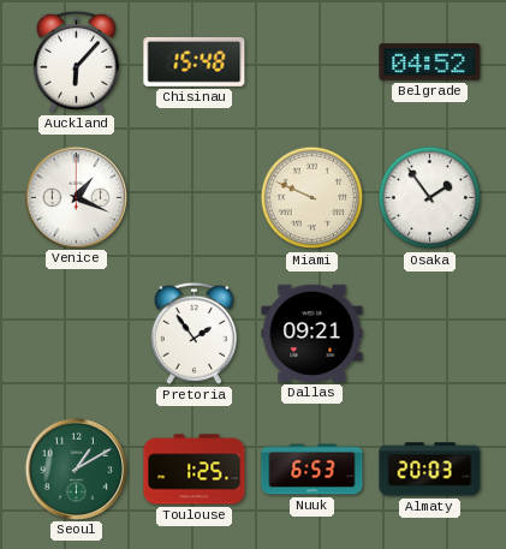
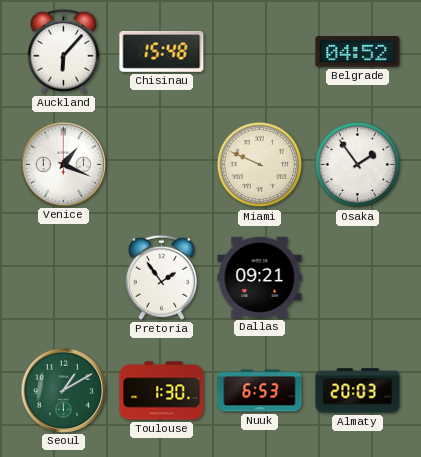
Toulouse: 1:25 -> 1:30 (162, 391)
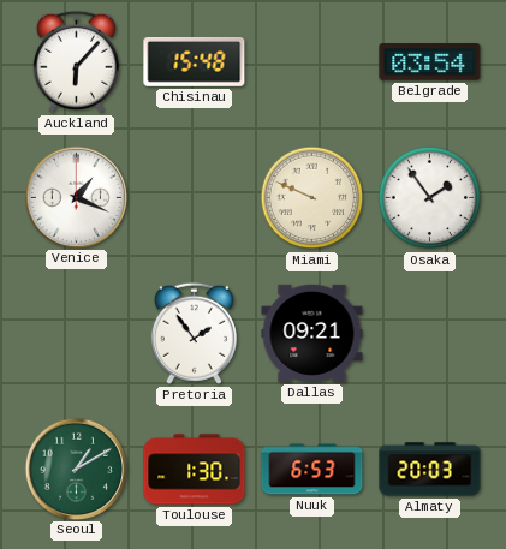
Belgrade: 04:52 -> 03:54 (430, 62)
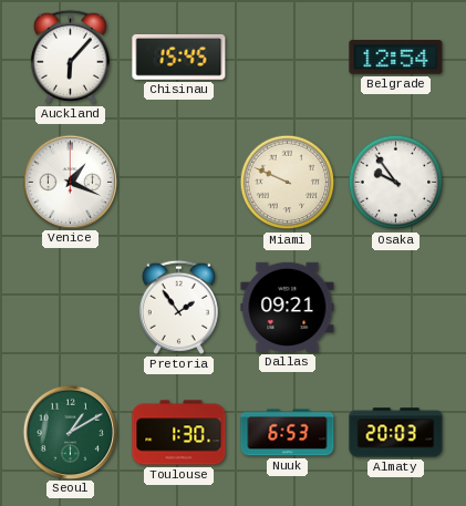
Chisinau: 15:48 -> 15:45 (179, 56)
Belgrade: 03:54 -> 12:54 (396, 58)
Osaka: 1:54 -> 9:54 (396, 183)
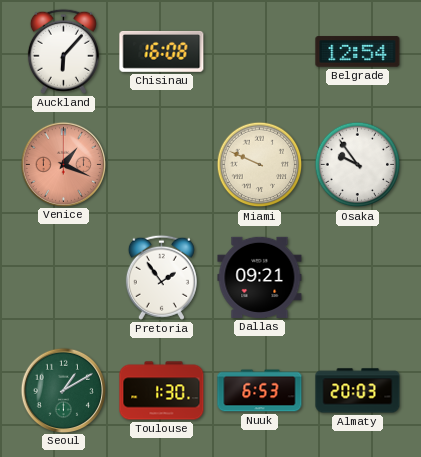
Chisinau: 15:45 -> 16:08 (162, 51)
Venice dial: white -> salmon (63, 164)
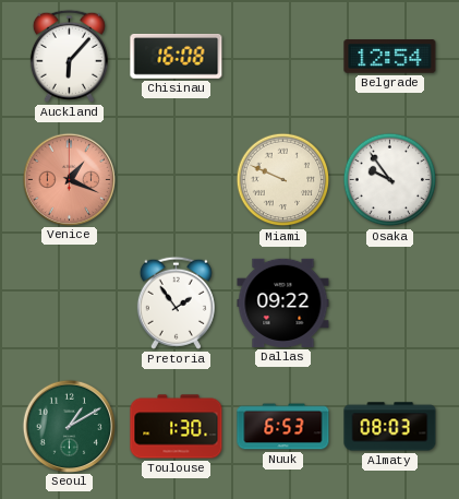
Dallas: 09:21 -> 09:22 (283, 302)
Almaty: 20:03 -> 08:03 (390, 427)
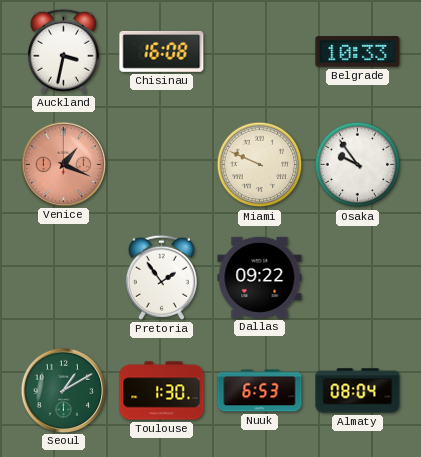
Auckland: 6:07 -> 3:32 (63, 51)
Belgrade: 12:54 -> 10:33 (358, 52)
Almaty: 08:03 -> 08:04 (358, 391)
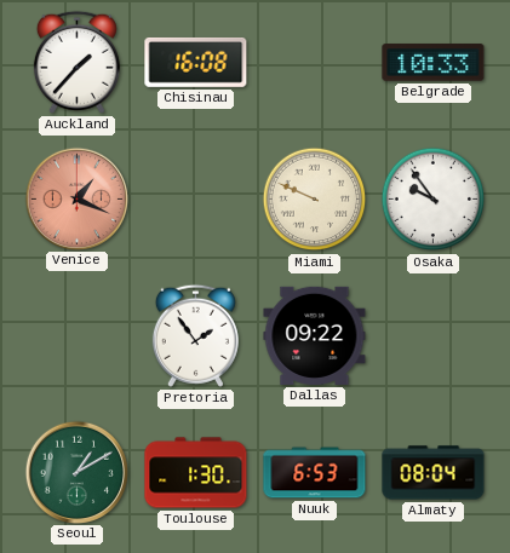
Auckland: 3:32 -> 1:37 (76, 62)
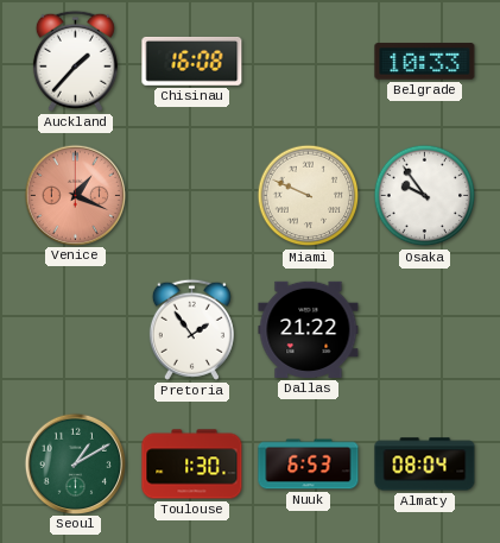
Dallas: 09:22 -> 21:22 (309, 329)
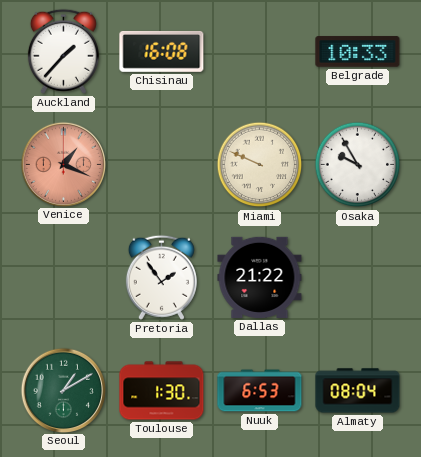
Osaka: 9:54 -> 9:55 (358, 165)
